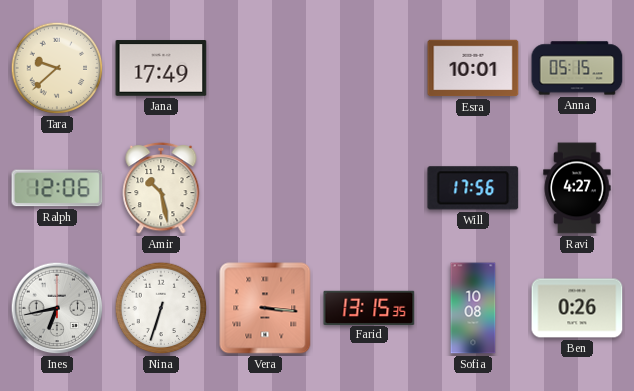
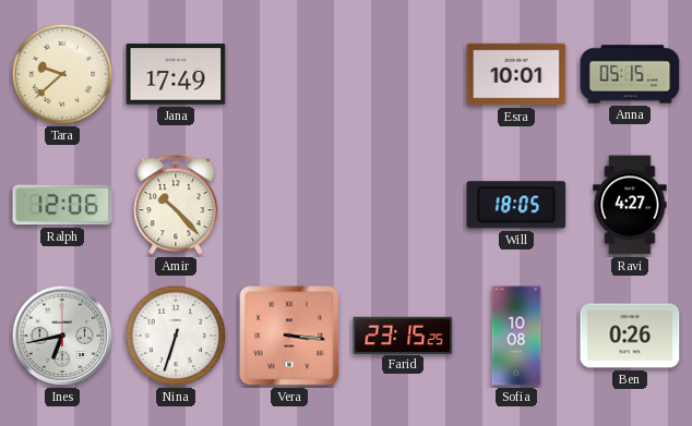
Amir: 10:28 -> 10:23 (176, 205)
Will: 17:56 -> 18:05 (516, 205)
Farid: 13:15 -> 23:15 (403, 334)
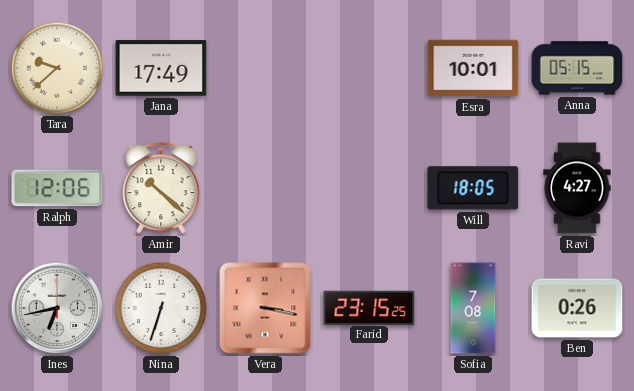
Amir: 10:23 -> 10:22 (161, 188)
Vera: 3:16 -> 3:17 (265, 308)
Sofia: 10:08 -> 7:08 (473, 308)
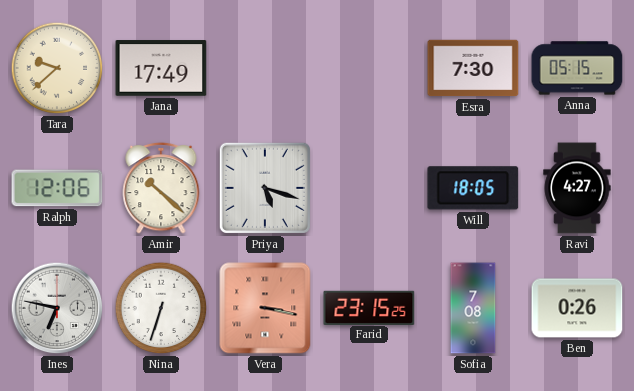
Esra: 10:01 -> 7:30 (473, 68)
Priya: none -> 5:18 (265, 188)
Ines: 6:43 -> 6:47 (57, 308)
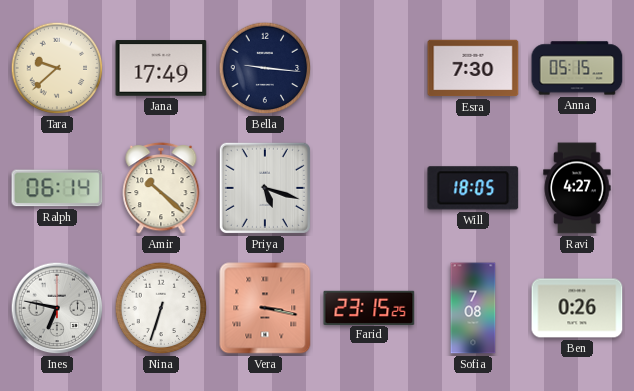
Bella: none -> 9:16 (265, 68)
Ralph: 12:06 -> 06:14 (57, 188)
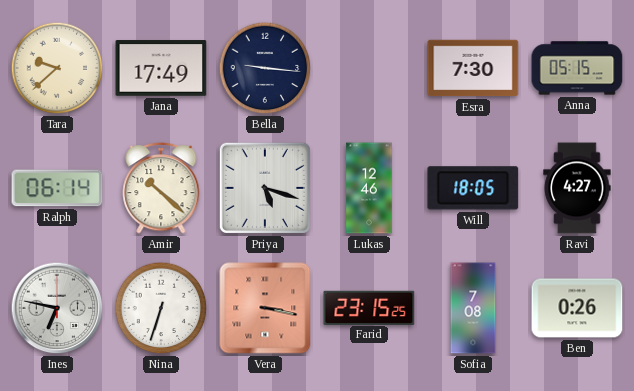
Lukas: none -> 12:46 (369, 188)
